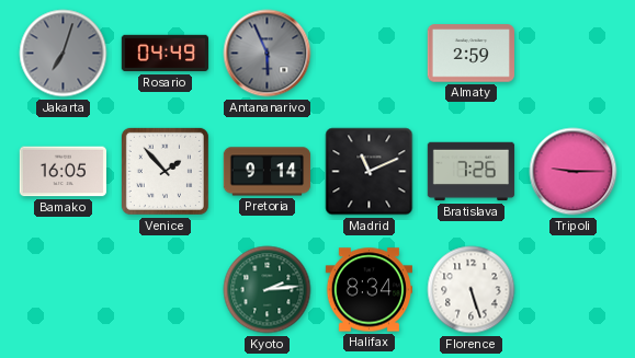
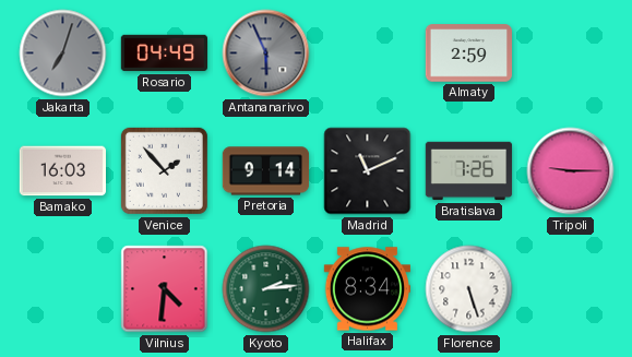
Bamako: 16:05 -> 16:03 (62, 171)
Vilnius: none -> 4:31 (165, 289)
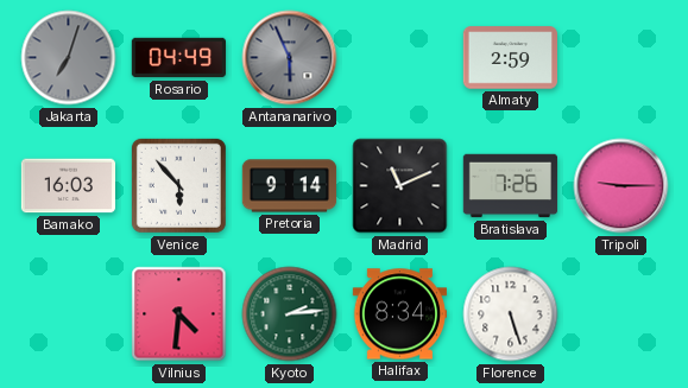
Venice: 1:53 -> 5:53 (178, 185)
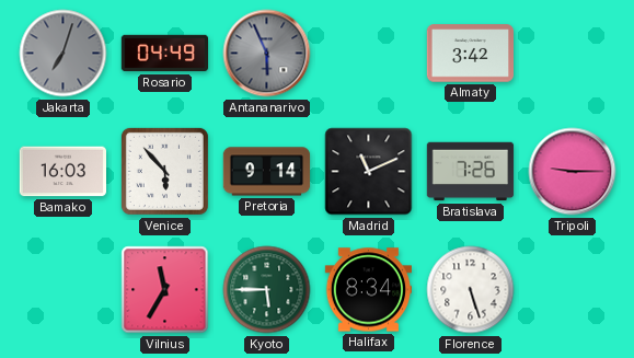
Almaty: 2:59 -> 3:42 (470, 54)
Vilnius: 4:31 -> 11:35 (165, 290)
Kyoto: 2:14 -> 5:45 (267, 290)
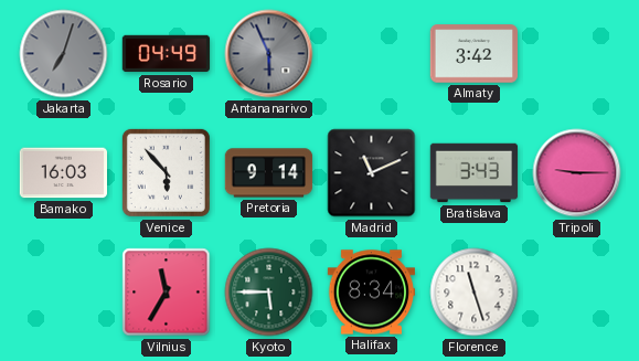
Bratislava: 7:26 -> 3:43 (475, 173)
Florence: 5:27 -> 11:27 (475, 293)
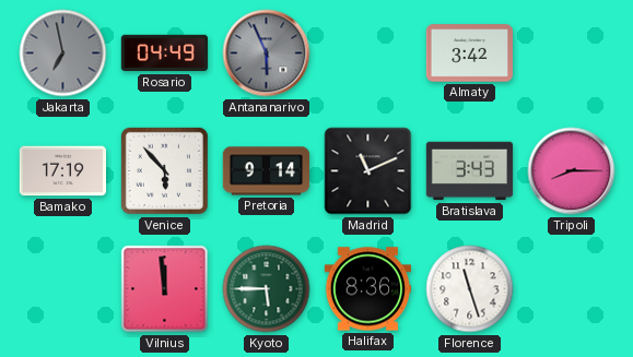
Jakarta: 7:03 -> 6:58 (63, 53)
Bamako: 16:03 -> 17:19 (62, 171)
Tripoli: 9:15 -> 8:15 (572, 171)
Vilnius: 11:35 -> 11:59 (165, 289)
Halifax: 8:34 -> 8:36 (368, 289)
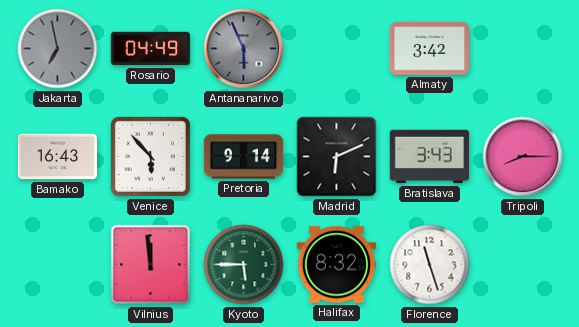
Bamako: 17:19 -> 16:43 (57, 157)
Madrid: 11:11 -> 6:11 (337, 157)
Halifax: 8:36 -> 8:32 (337, 265)
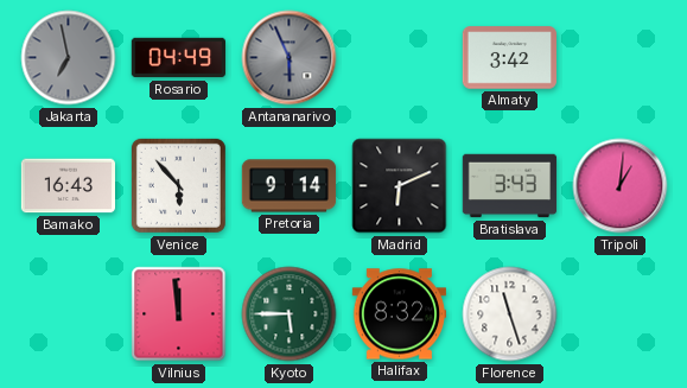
Tripoli: 8:15 -> 1:01 (621, 186)
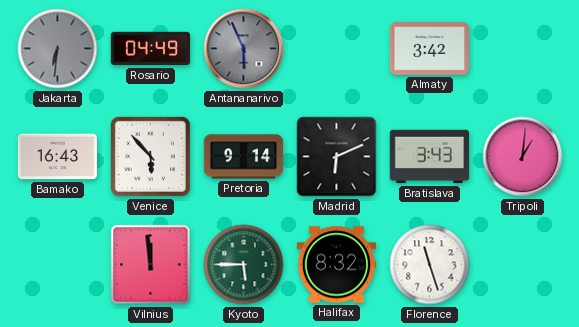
Jakarta: 6:58 -> 6:31 (58, 49)
